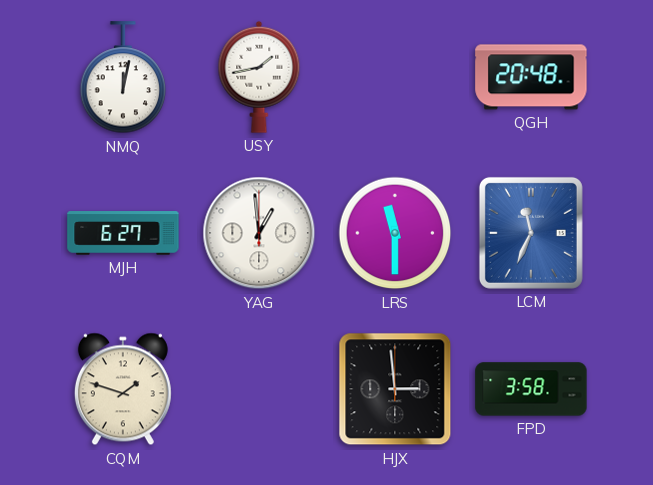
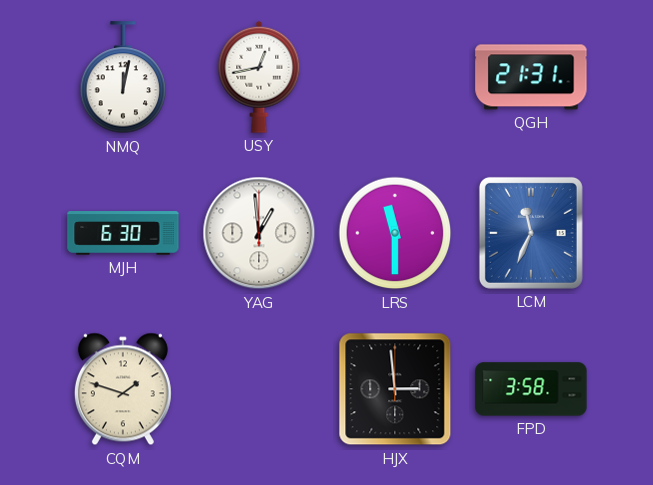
USY: 1:43 -> 12:43 (259, 77)
QGH: 20:48 -> 21:31 (531, 77)
MJH: 6:27 -> 6:30 (123, 233)
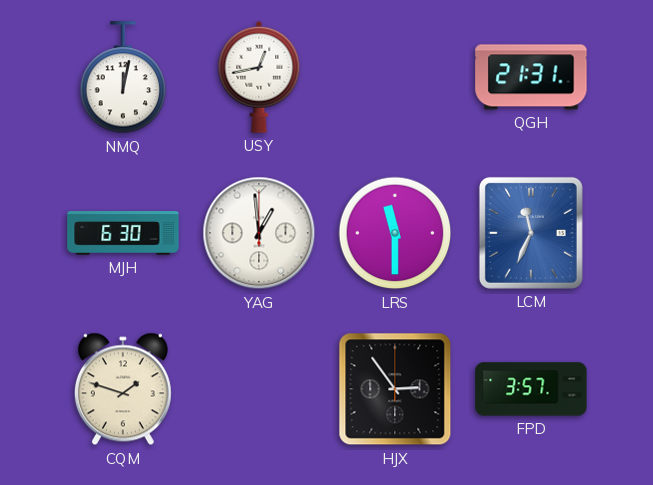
HJX: 2:59 -> 2:54 (395, 389)
FPD: 3:58 -> 3:57 (531, 389)
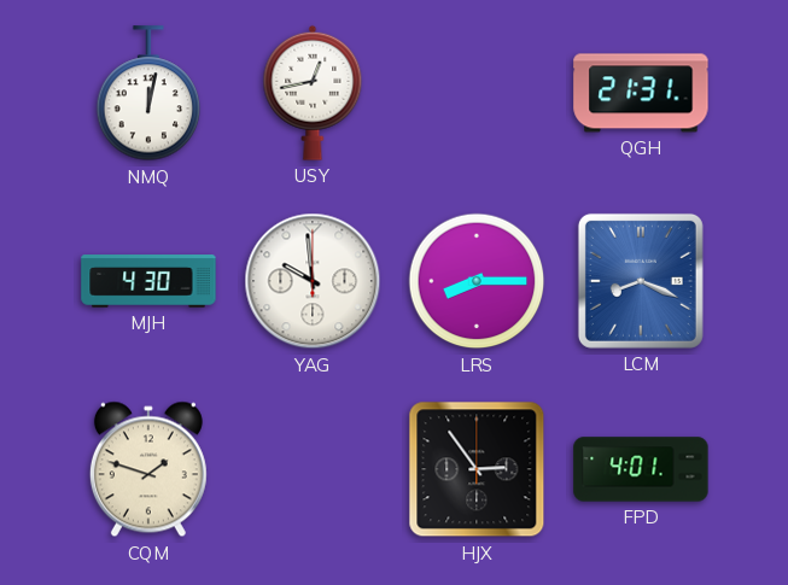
MJH: 6:30 -> 4:30 (148, 281)
YAG: 12:59 -> 9:59 (313, 281)
LRS: 11:30 -> 8:15 (477, 281)
LCM: 11:34 -> 8:19 (641, 281)
FPD: 3:57 -> 4:01 (641, 469)
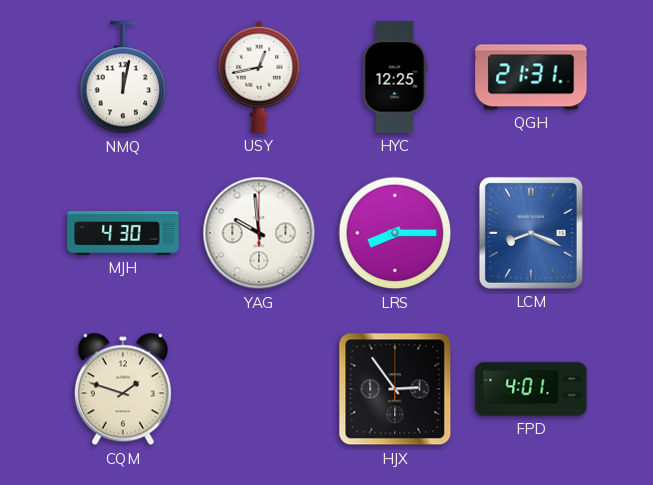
HYC: none -> 12:25 (395, 77)
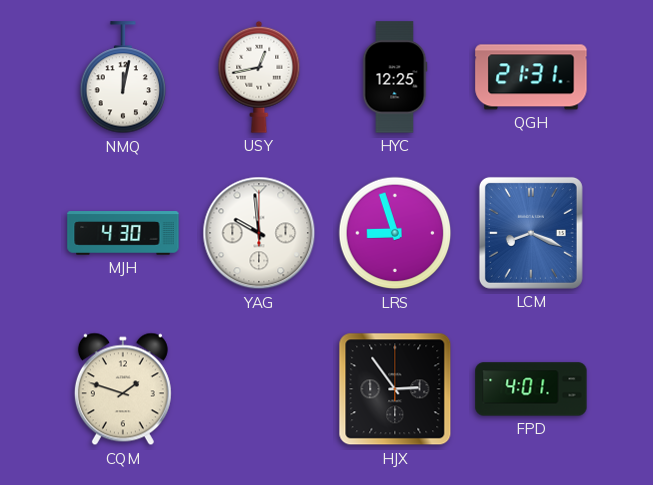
LRS: 8:15 -> 8:57 (395, 233)
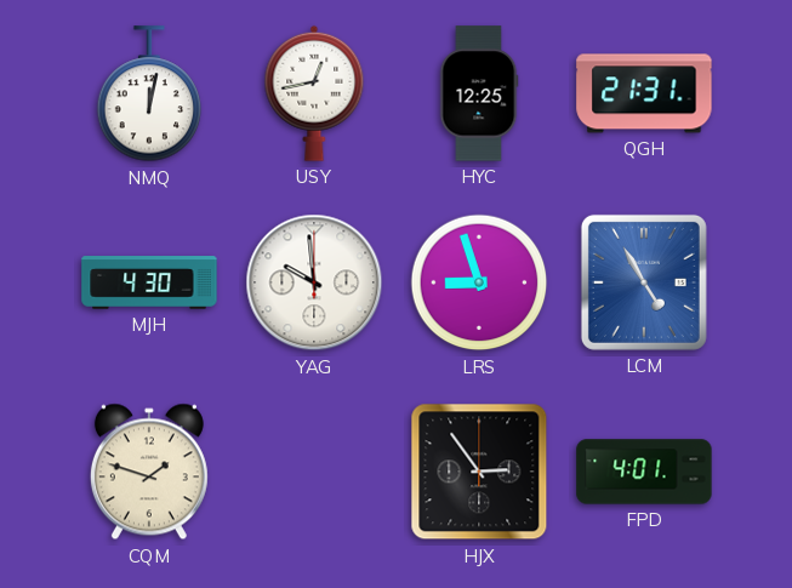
LCM: 8:19 -> 4:55 (644, 282)
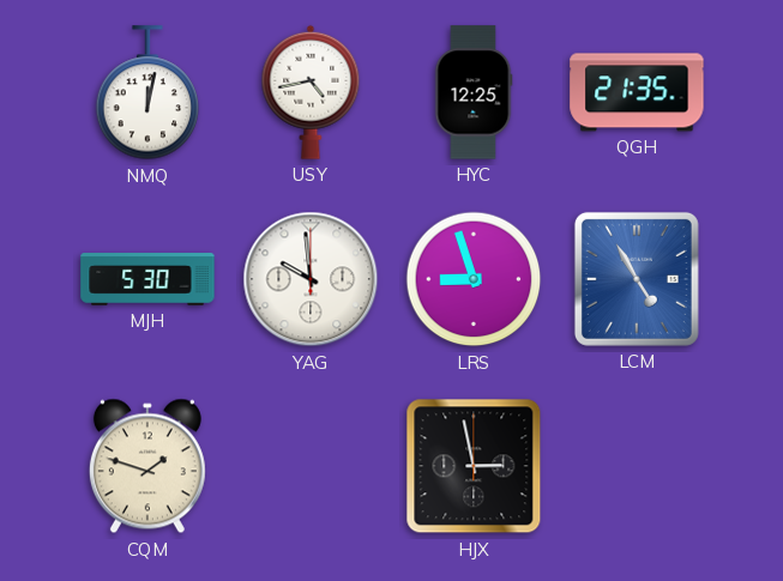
USY: 12:43 -> 4:43 (311, 92)
QGH: 21:31 -> 21:35 (637, 92)
MJH: 4:30 -> 5:30 (147, 279)
HJX: 2:54 -> 2:58 (474, 466)
FPD: 4:01 -> none (644, 472)
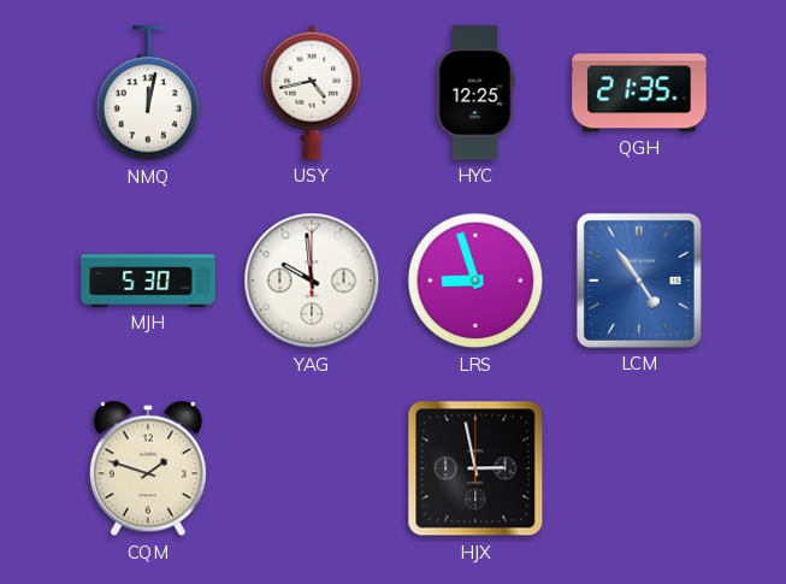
LCM: 4:55 -> 4:54 (639, 281)
